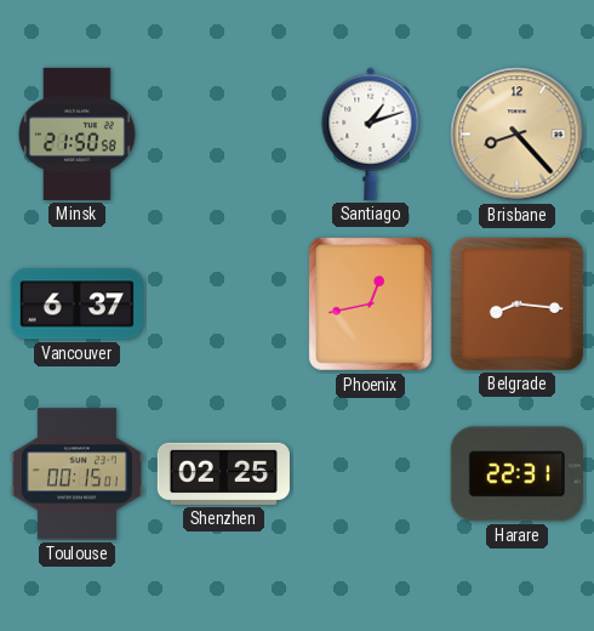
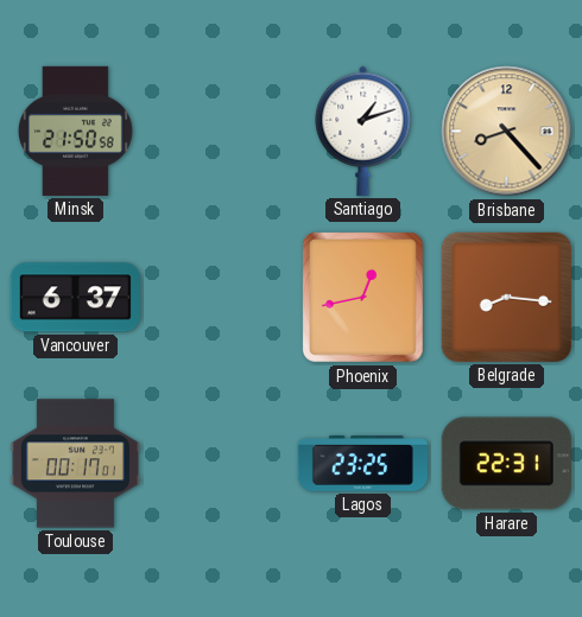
Toulouse: 00:15 -> 00:17 (75, 464)
Shenzhen: 02:25 -> none (223, 473)
Lagos: none -> 23:25 (362, 464)
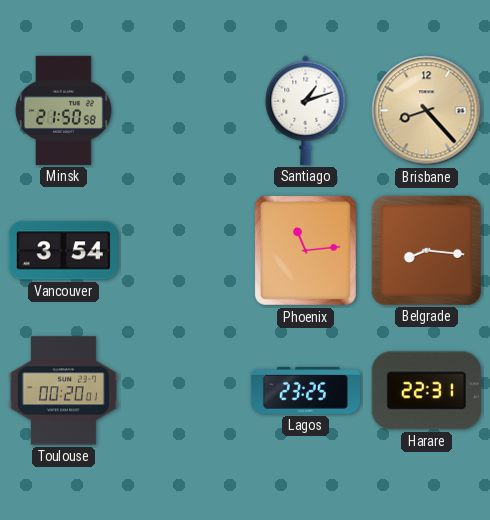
Vancouver: 6:37 -> 3:54 (63, 251)
Phoenix: 12:43 -> 11:14 (305, 250)
Toulouse: 00:17 -> 00:20 (63, 391)
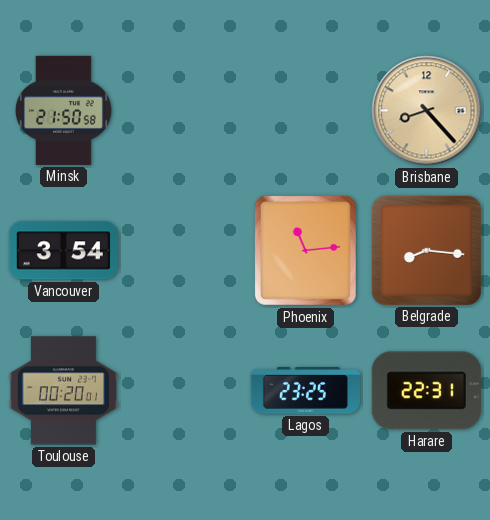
Santiago: 1:12 -> none (306, 110)
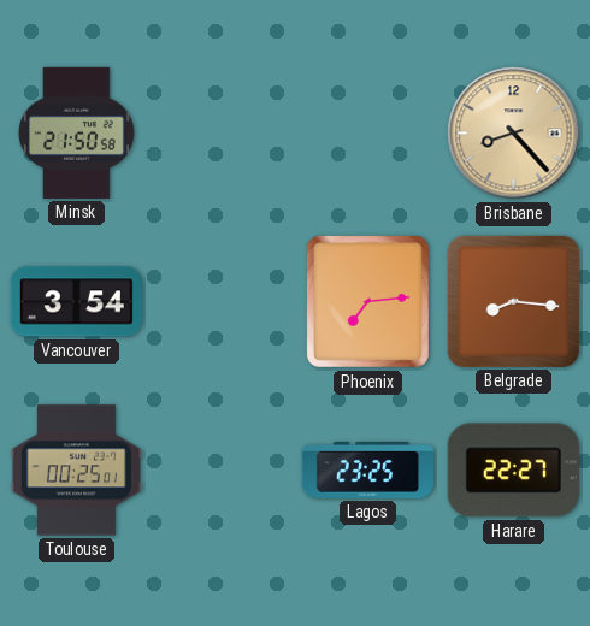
Phoenix: 11:14 -> 7:14 (367, 301)
Toulouse: 00:20 -> 00:25 (76, 471)
Harare: 22:31 -> 22:27 (513, 471)
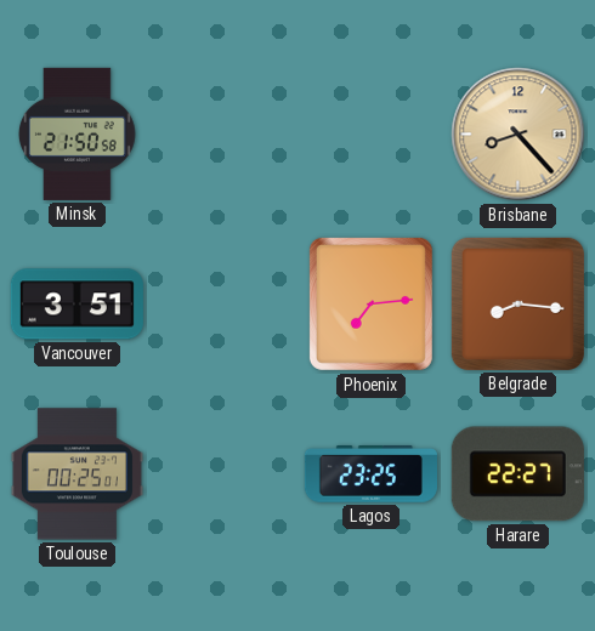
Vancouver: 3:54 -> 3:51 (76, 305)
